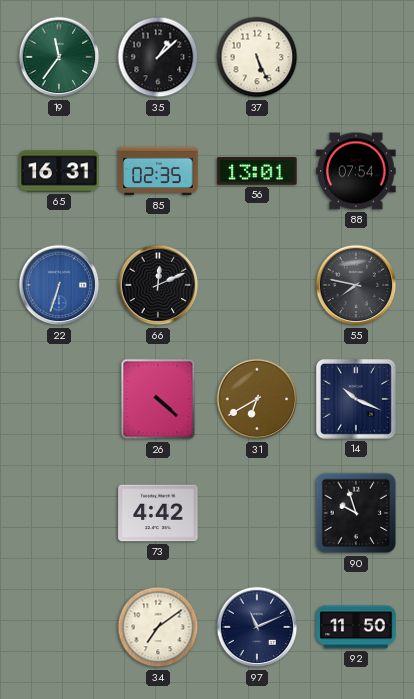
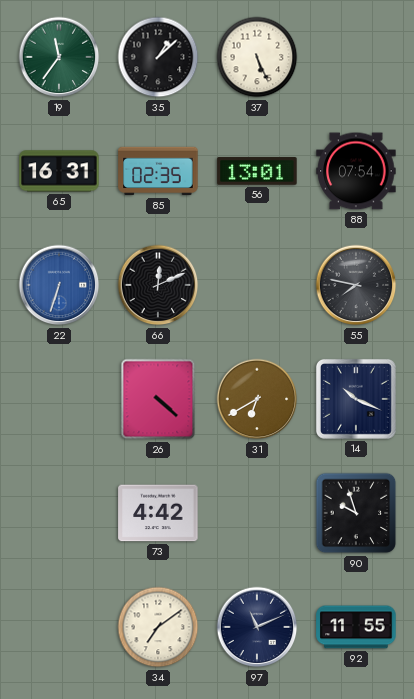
92: 11:50 -> 11:55 (356, 627)
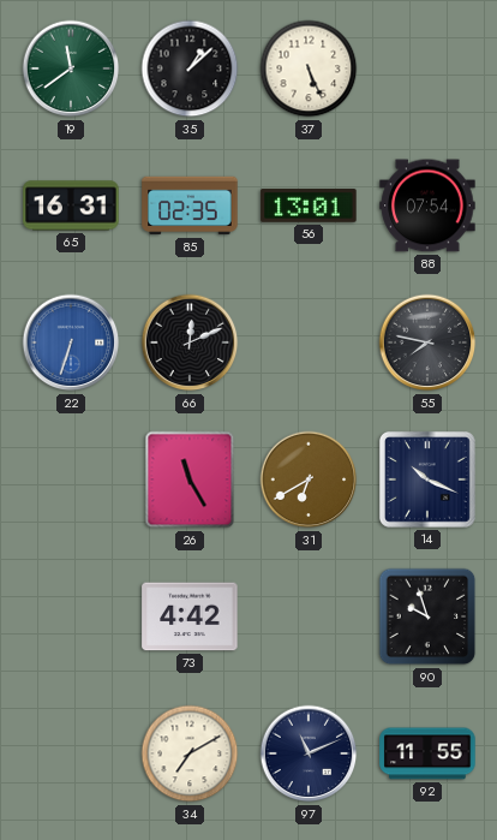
19: 11:36 -> 11:39 (71, 68)
26: 4:22 -> 11:25 (190, 479)
34: 7:09 -> 7:10 (190, 753)
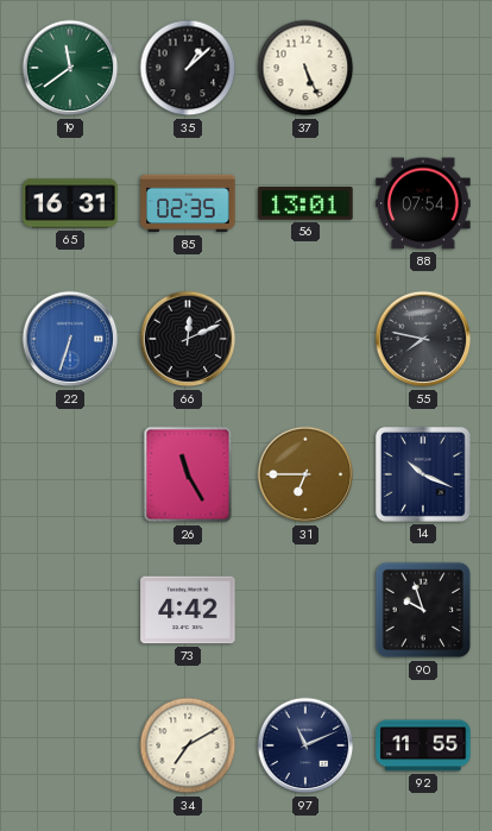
31: 6:40 -> 6:45 (305, 474)
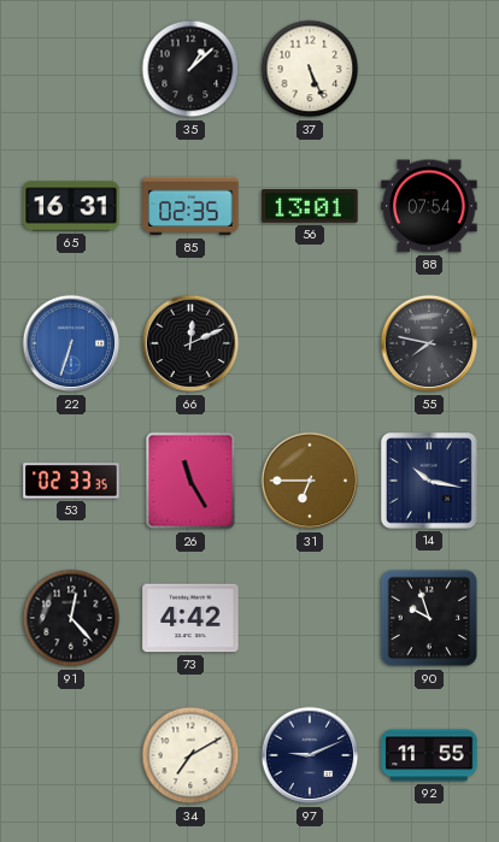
19: 11:39 -> none (70, 68)
53: none -> 02:33 (71, 481)
14: 10:19 -> 10:17 (429, 481)
91: none -> 12:23 (71, 618)
97: 11:11 -> 9:11 (310, 755)
